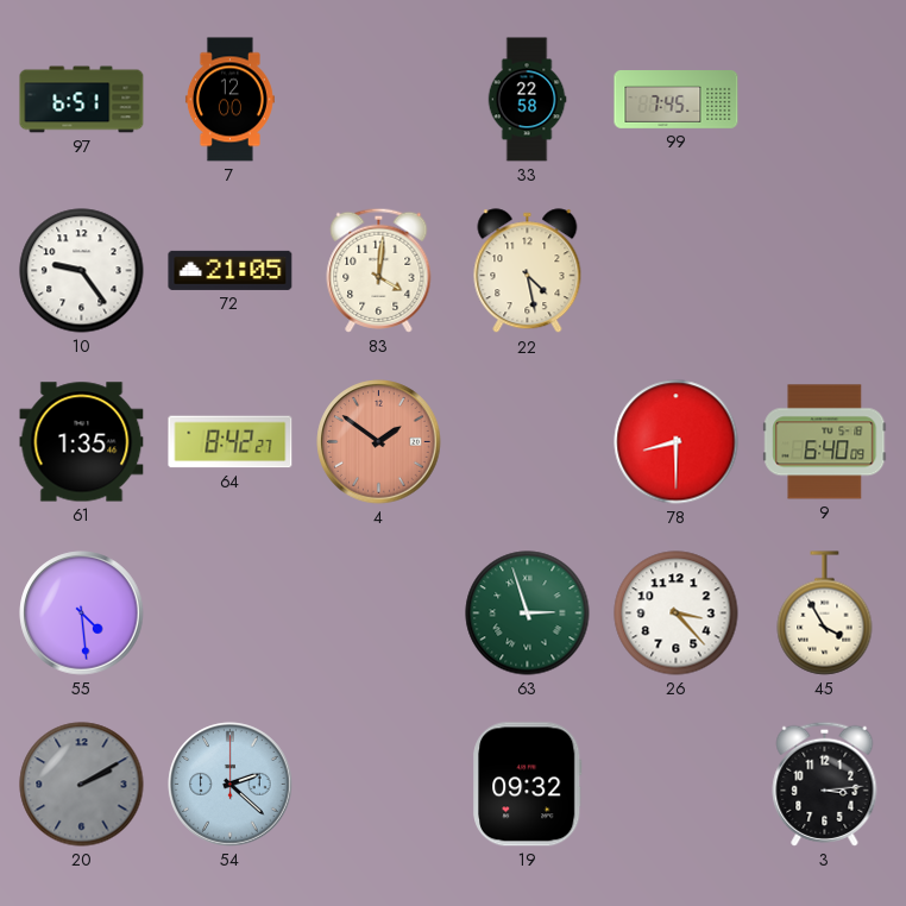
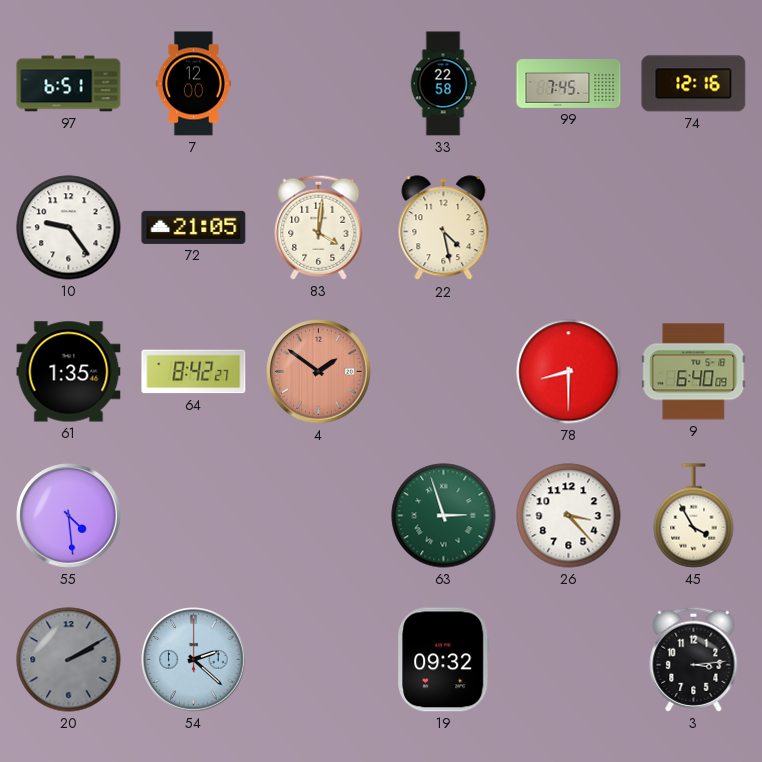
74: none -> 12:16 (694, 84)
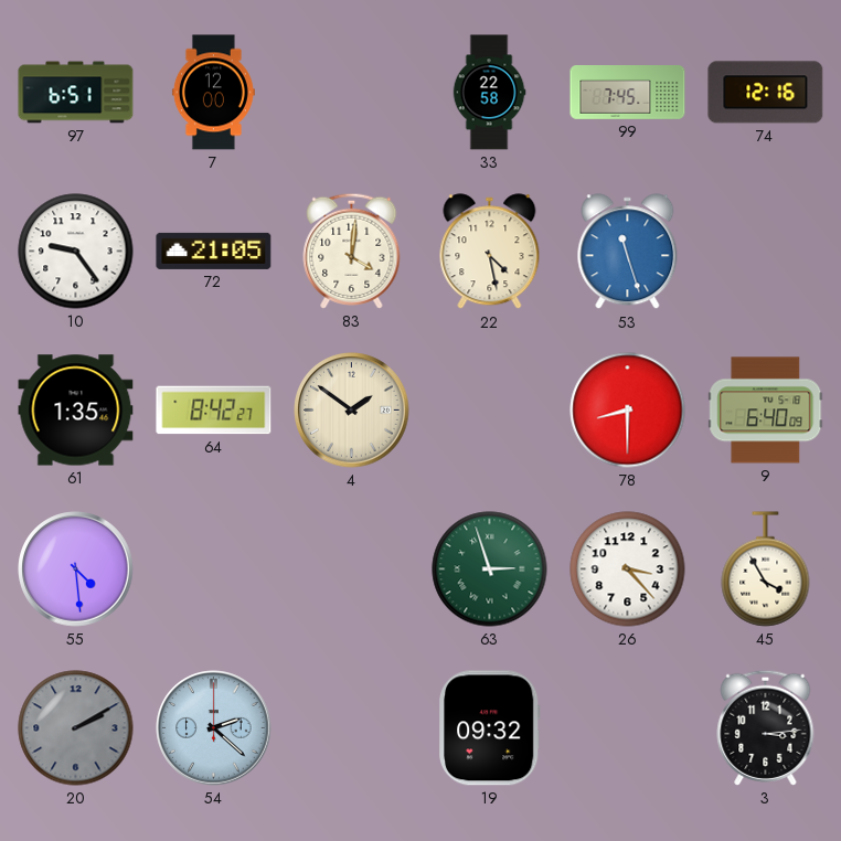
53: none -> 11:27 (628, 252)
4 dial: salmon -> cream (352, 411)
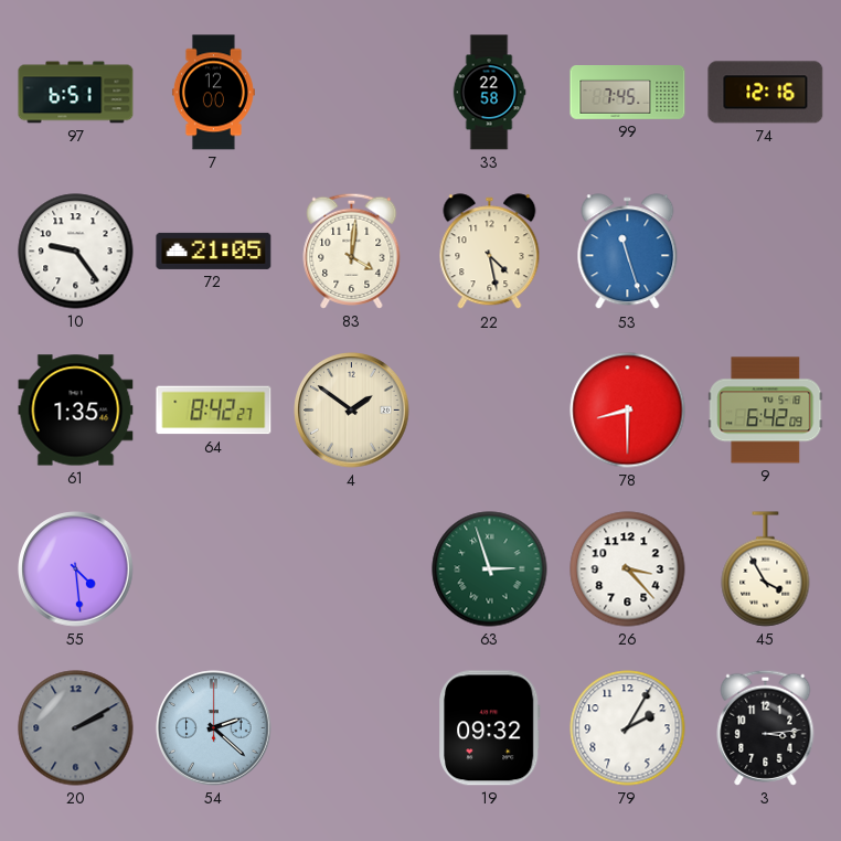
9: 6:40 -> 6:42 (766, 411)
79: none -> 2:05 (628, 728)
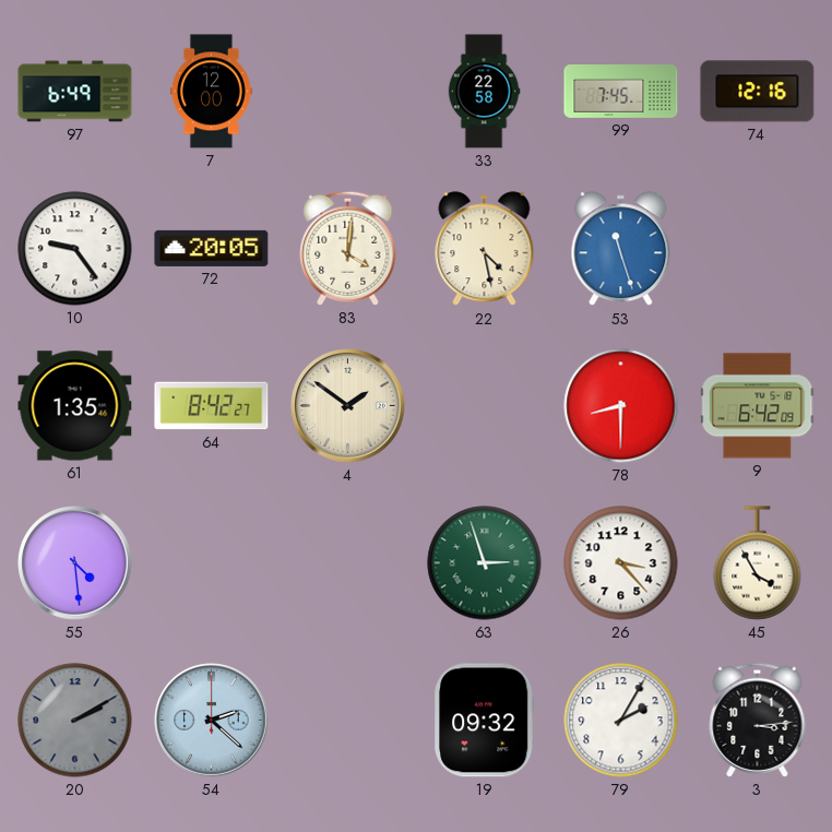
97: 6:51 -> 6:49 (75, 92)
72: 21:05 -> 20:05 (212, 248)
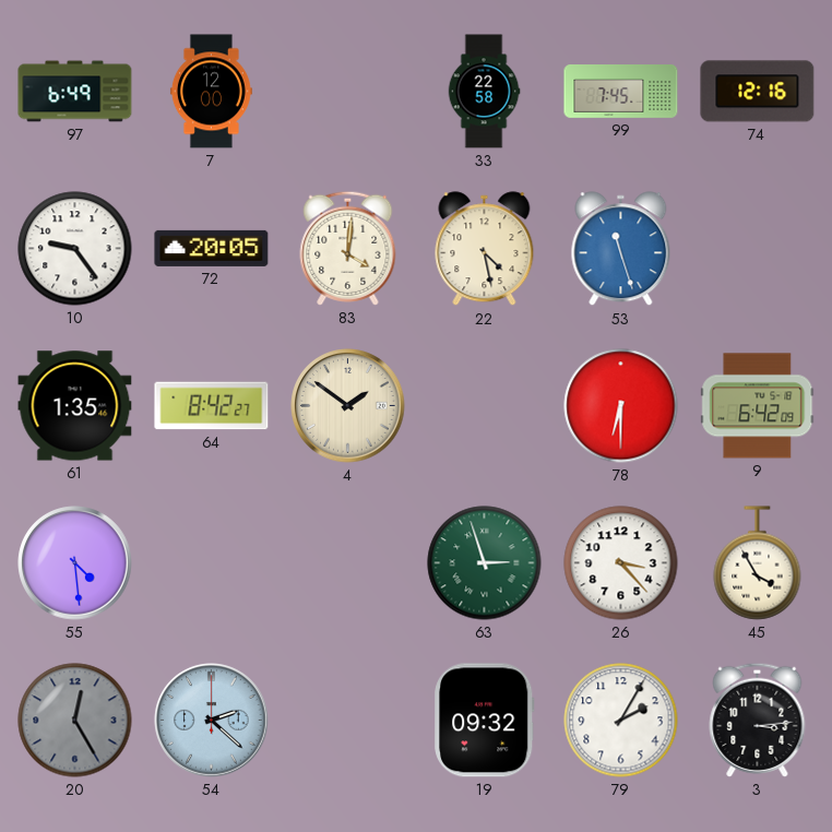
78: 8:30 -> 6:30 (621, 406)
20: 2:10 -> 12:25 (75, 721)
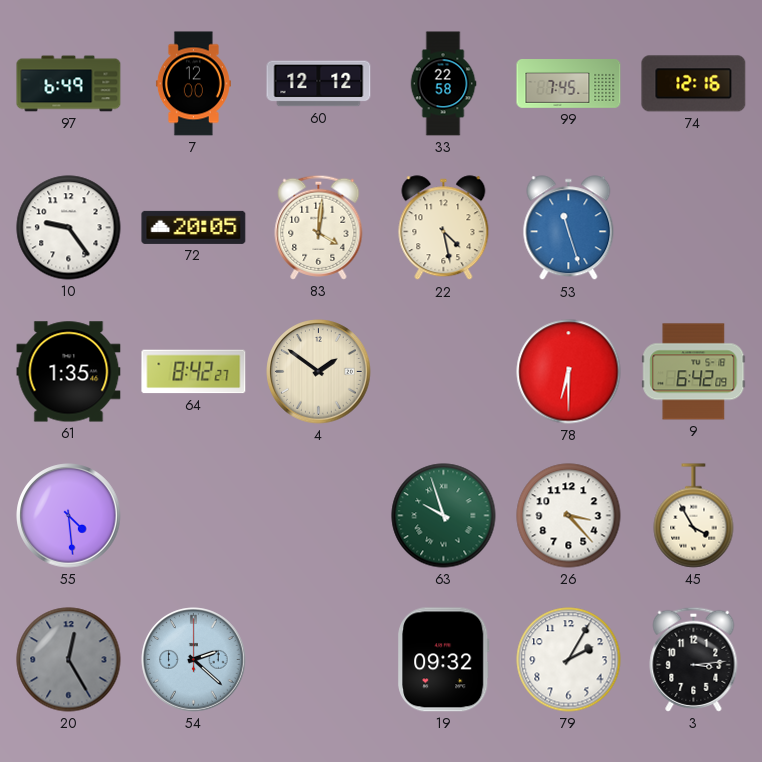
60: none -> 12:12 (319, 84)
63: 2:57 -> 9:57 (444, 516)
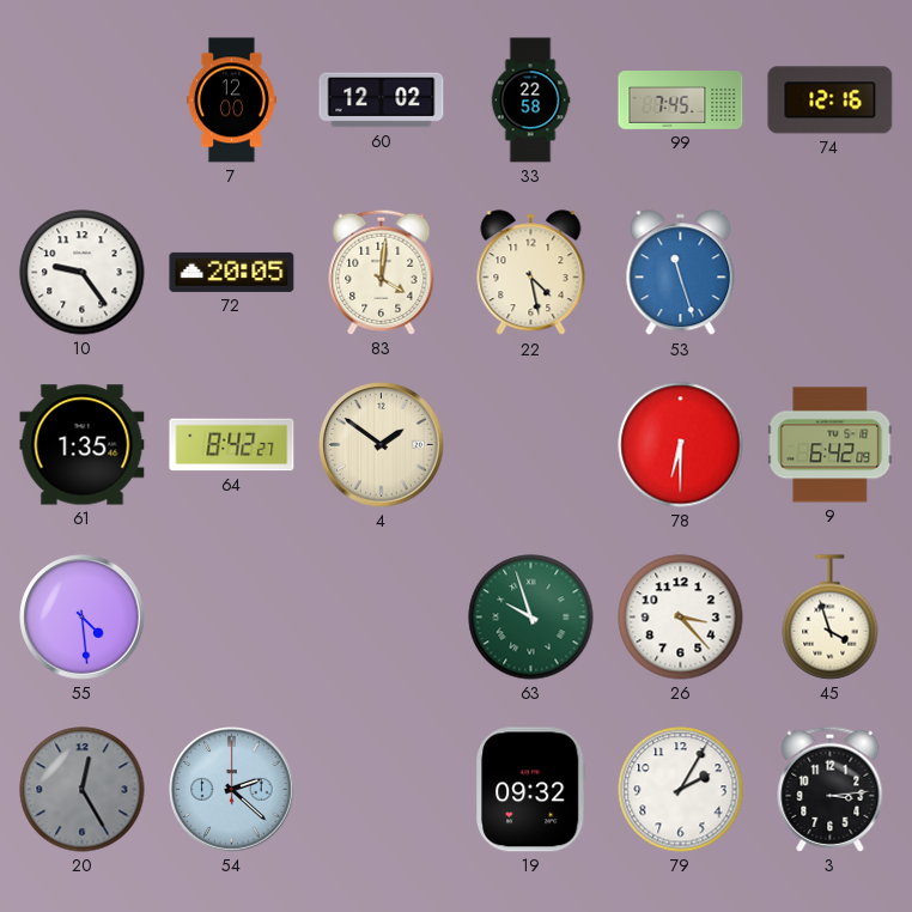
97: 6:49 -> none (69, 84)
60: 12:12 -> 12:02 (382, 101)
45: 3:55 -> 3:57 (831, 618)
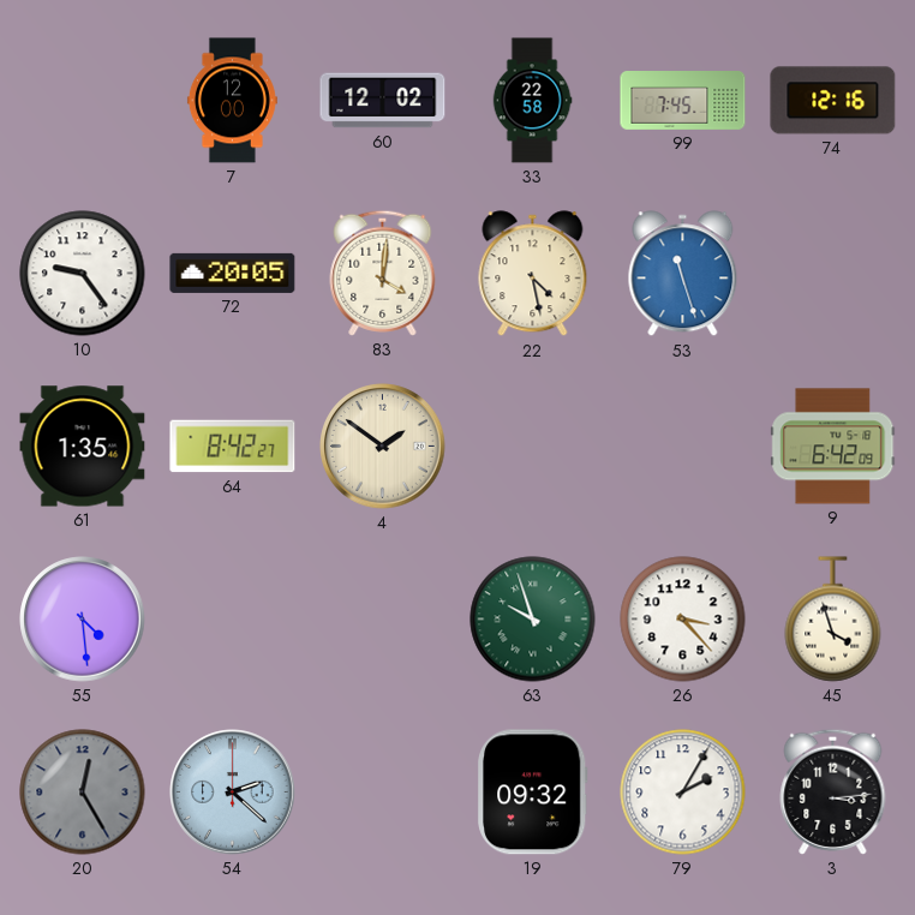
78: 6:30 -> none (681, 445)
